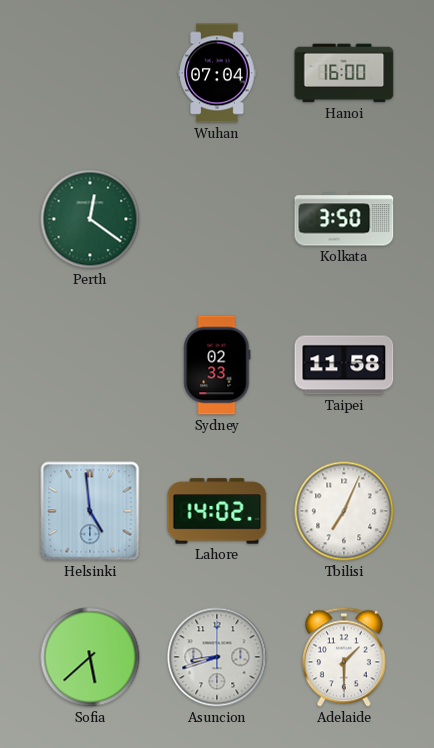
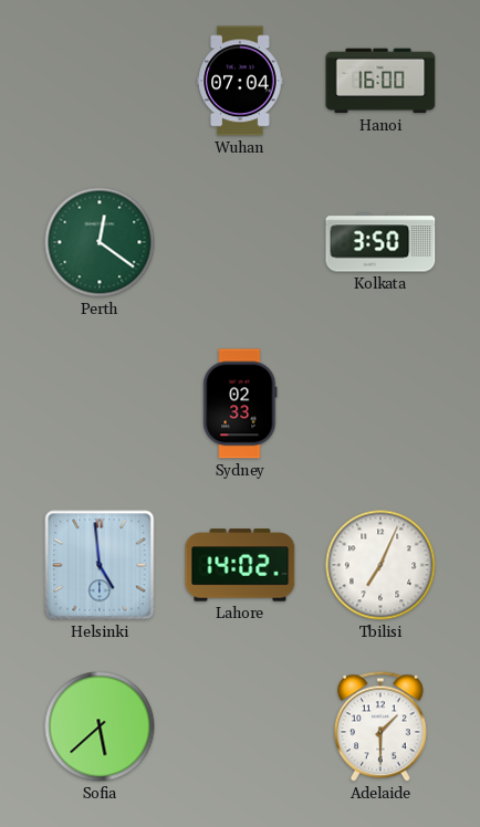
Taipei: 11:58 -> none (344, 365)
Asuncion: 8:42 -> none (217, 657)
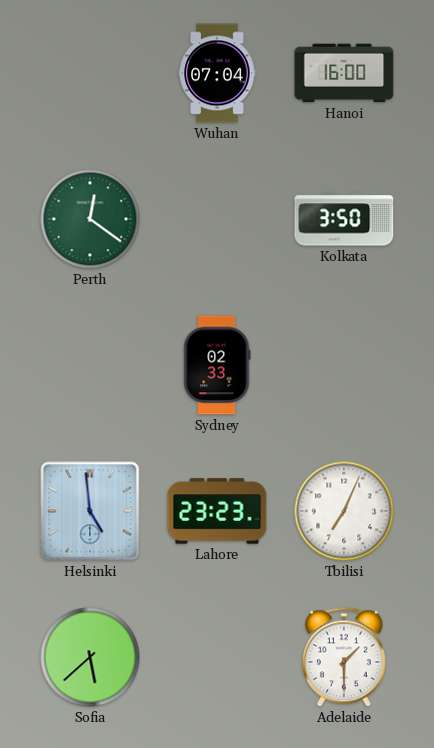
Lahore: 14:02 -> 23:23 (217, 511)
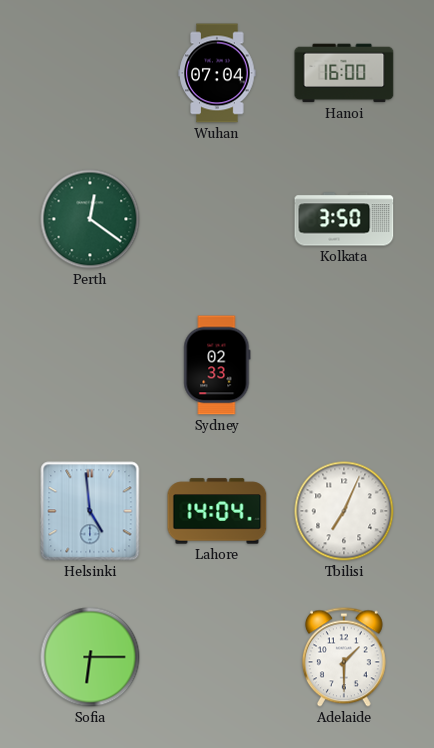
Lahore: 23:23 -> 14:04 (217, 511)
Sofia: 5:38 -> 6:15 (90, 657)
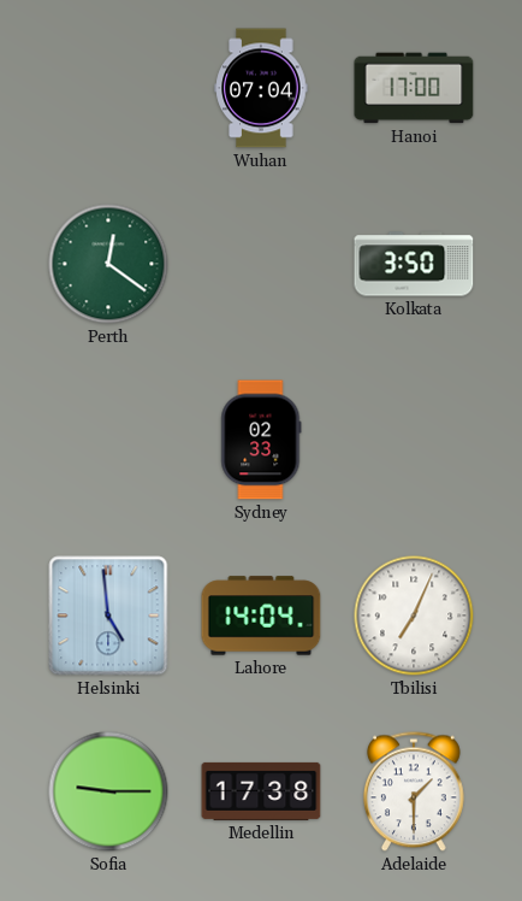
Hanoi: 16:00 -> 17:00 (414, 88)
Sofia: 6:15 -> 9:15 (108, 791)
Medellin: none -> 17:38 (261, 791)
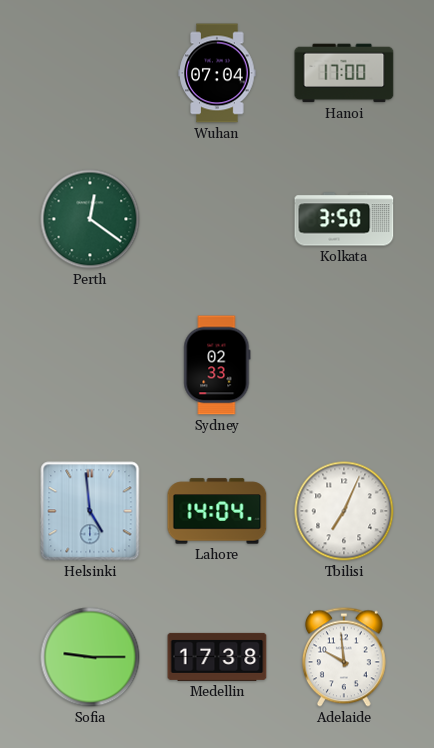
Adelaide: 1:30 -> 9:59 (344, 657)
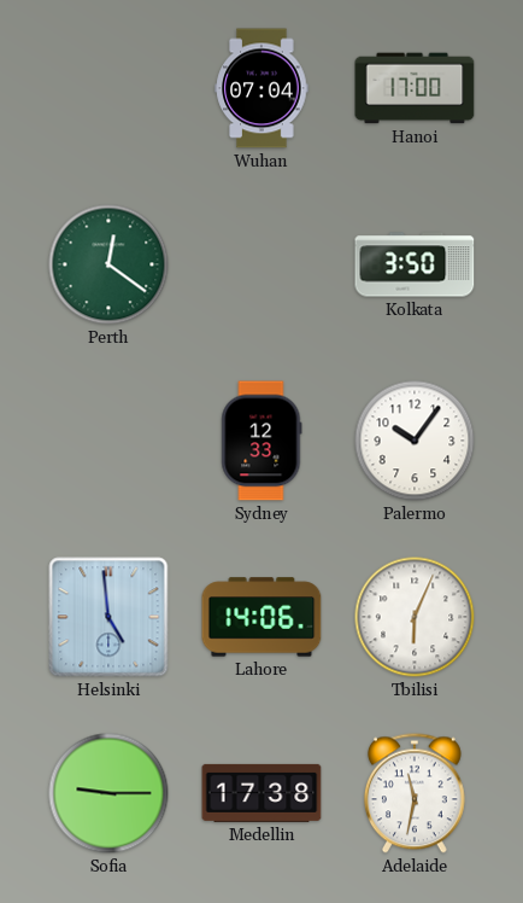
Sydney: 02:33 -> 12:33 (261, 441)
Palermo: none -> 10:06 (415, 441)
Lahore: 14:04 -> 14:06 (261, 617)
Tbilisi: 7:04 -> 6:04 (415, 617)
Adelaide: 9:59 -> 11:32 (415, 793)
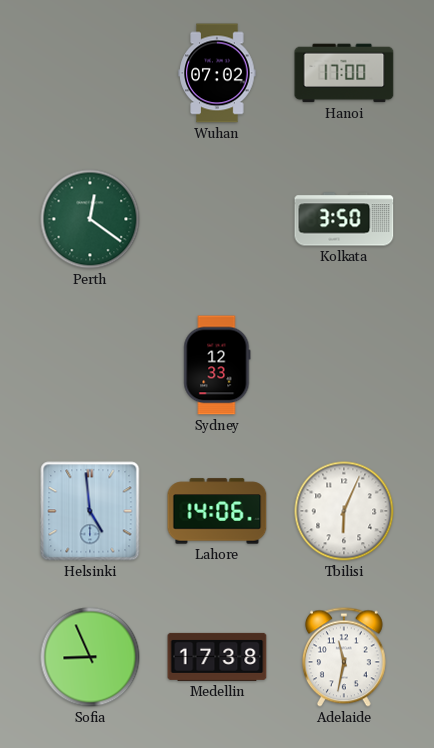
Wuhan: 07:04 -> 07:02 (217, 73)
Palermo: 10:06 -> none (415, 441)
Sofia: 9:15 -> 8:56 (90, 657)
